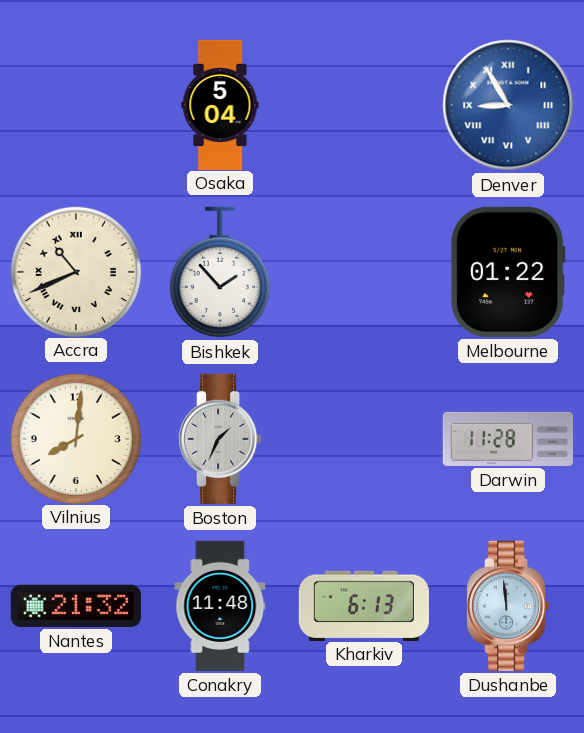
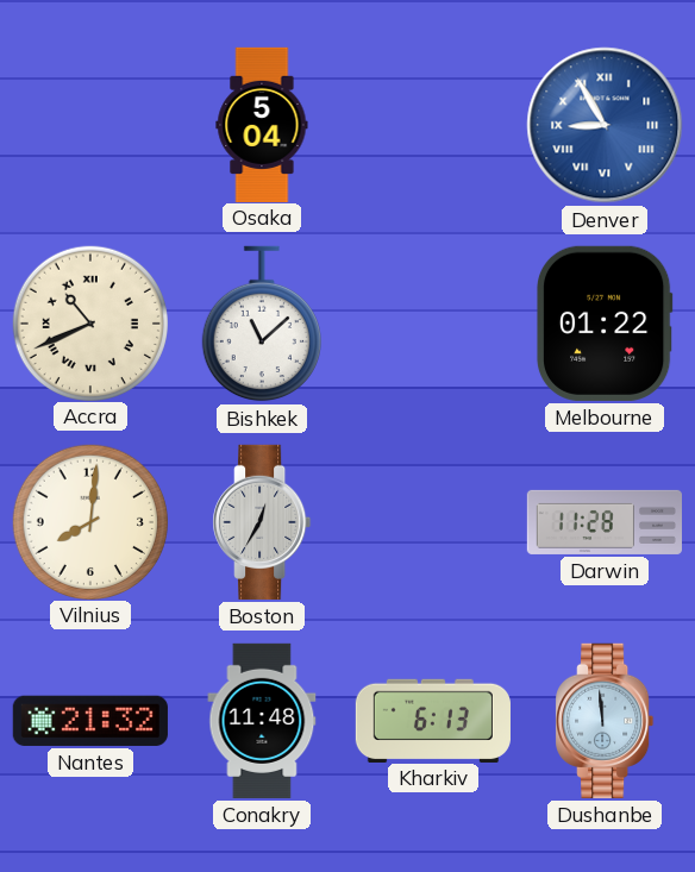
Bishkek: 1:53 -> 11:08 (262, 324)
Boston: 1:34 -> 12:35 (262, 522)
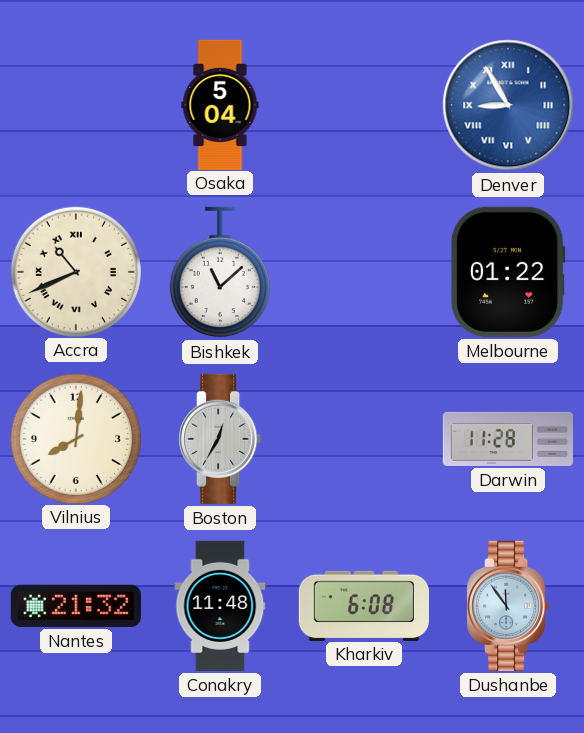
Kharkiv: 6:13 -> 6:08 (364, 605)
Dushanbe: 11:59 -> 11:54 (508, 606)
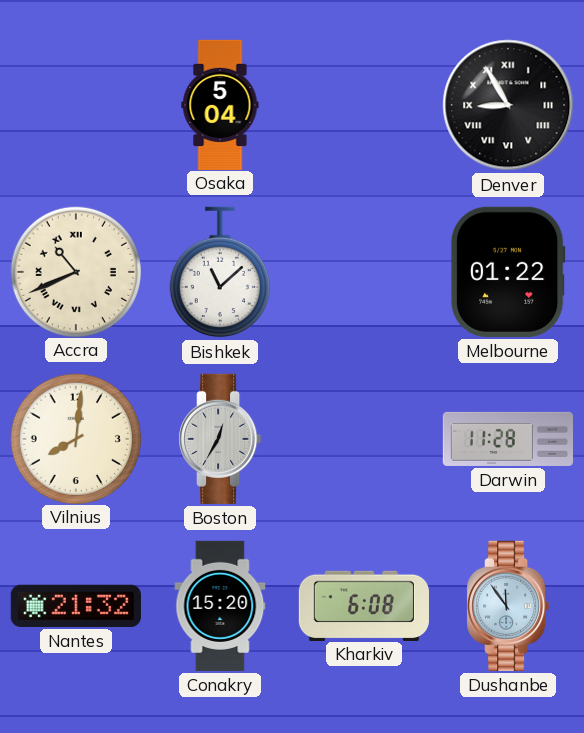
Denver dial: blue -> black (508, 105)
Conakry: 11:48 -> 15:20 (220, 606)
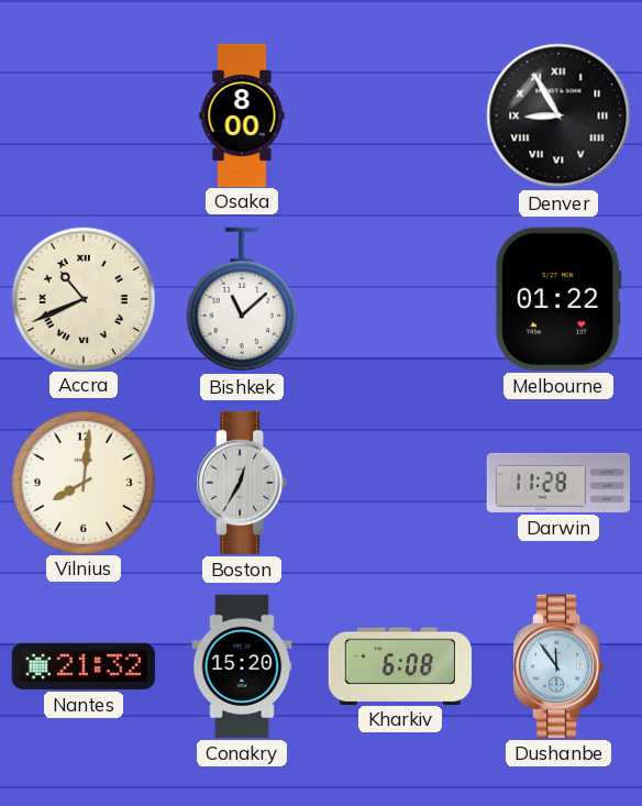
Osaka: 5:04 -> 8:00 (242, 114)
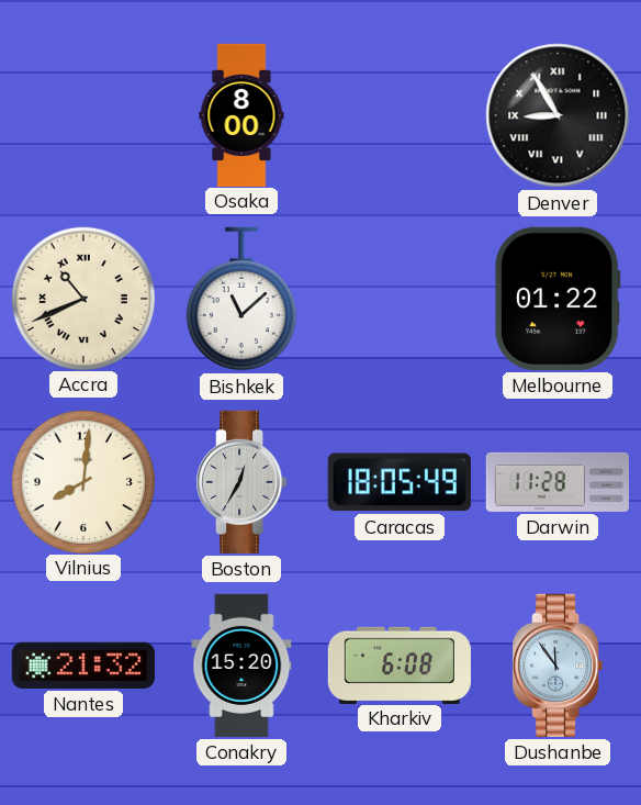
Caracas: none -> 18:05 (400, 482)
